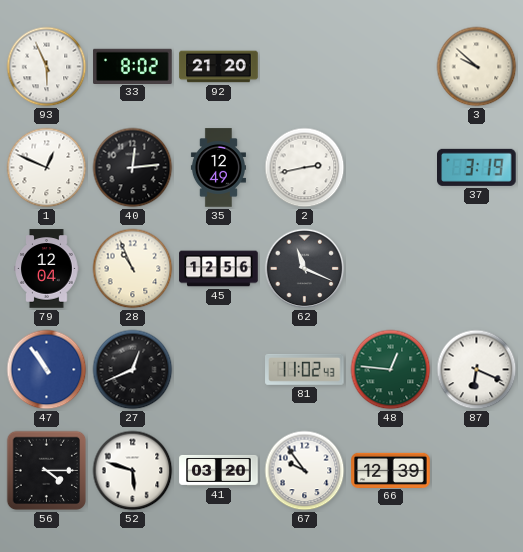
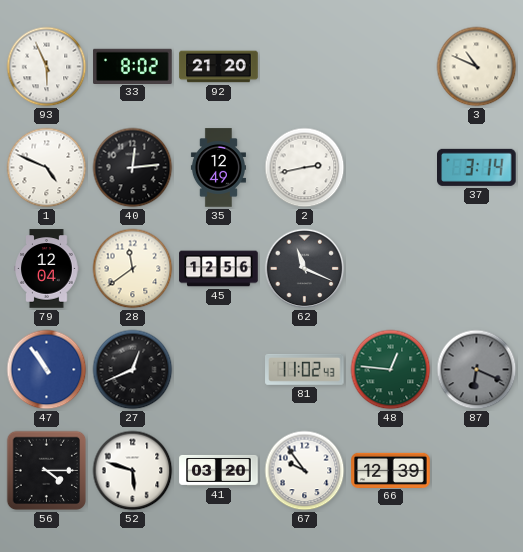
3: 9:52 -> 10:49 (477, 67)
1: 12:49 -> 4:49 (47, 168)
37: 3:19 -> 3:14 (477, 167)
28: 10:56 -> 11:39 (133, 269)
87 dial: white -> grey (477, 370)
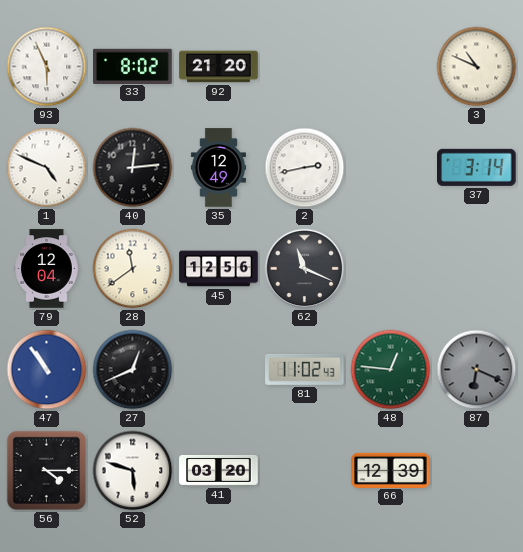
67: 9:54 -> none (305, 471)
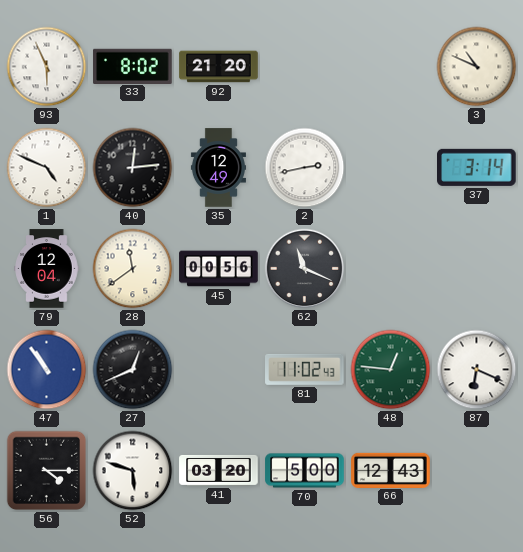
45: 12:56 -> 00:56 (219, 269)
87 dial: grey -> white (477, 370)
70: none -> 5:00 (305, 471)
66: 12:39 -> 12:43 (391, 470)
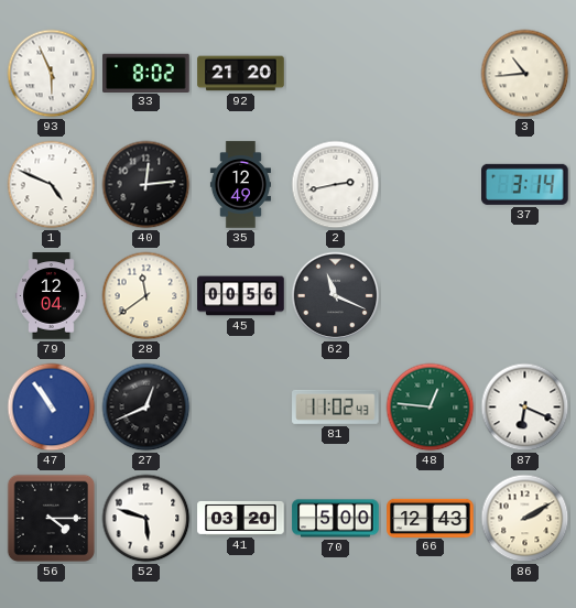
3: 10:49 -> 10:44 (525, 74)
86: none -> 2:10 (525, 519)
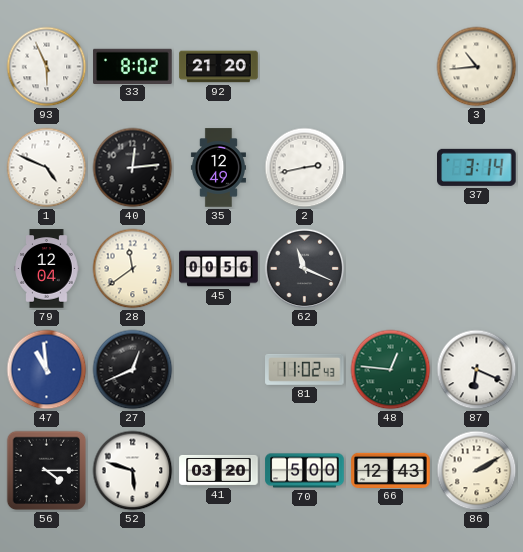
47: 10:54 -> 10:59 (47, 370)
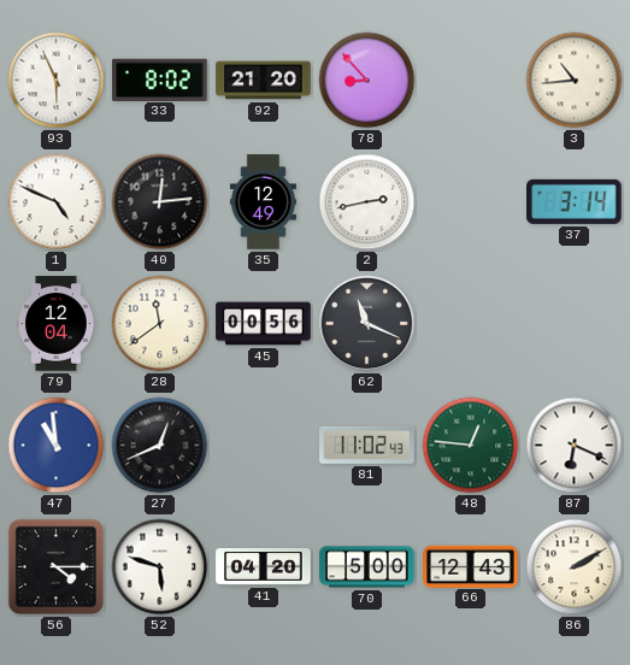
78: none -> 8:53 (367, 81)
41: 03:20 -> 04:20 (264, 566)
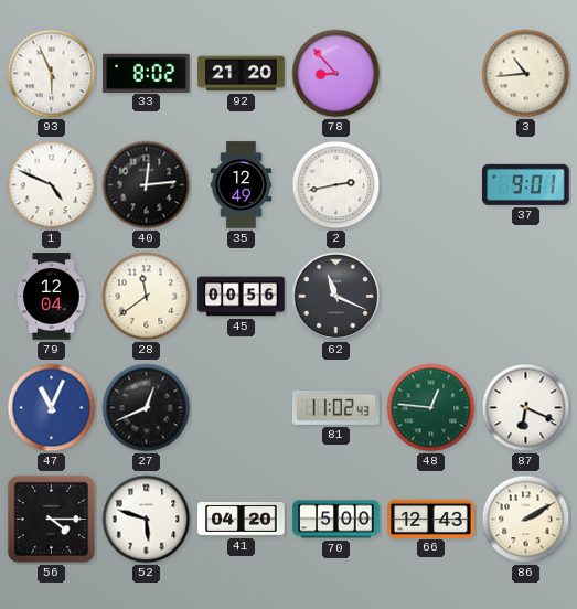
37: 3:14 -> 9:01 (526, 184)
47: 10:59 -> 11:04 (52, 408)
